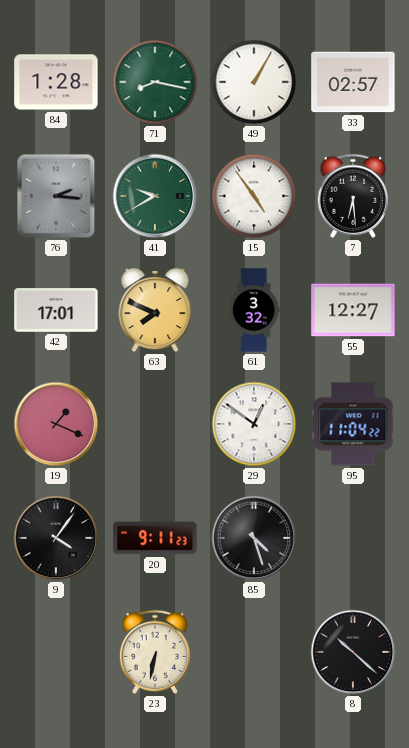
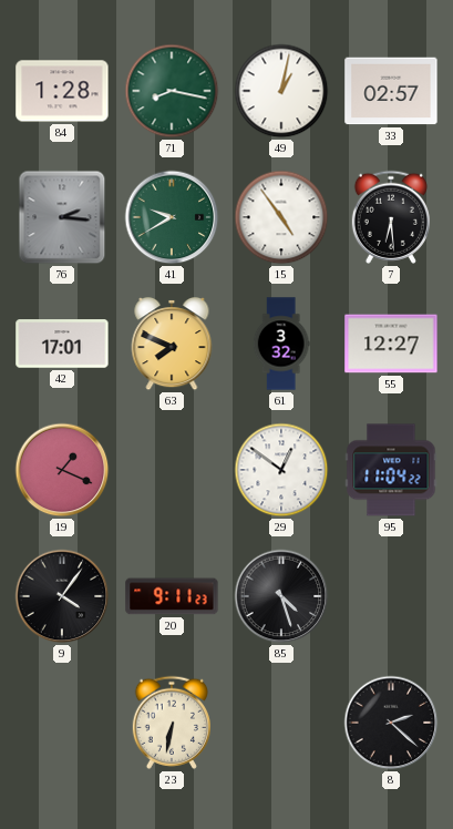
49: 1:05 -> 1:02 (281, 91)
8: 10:22 -> 2:22 (391, 723)
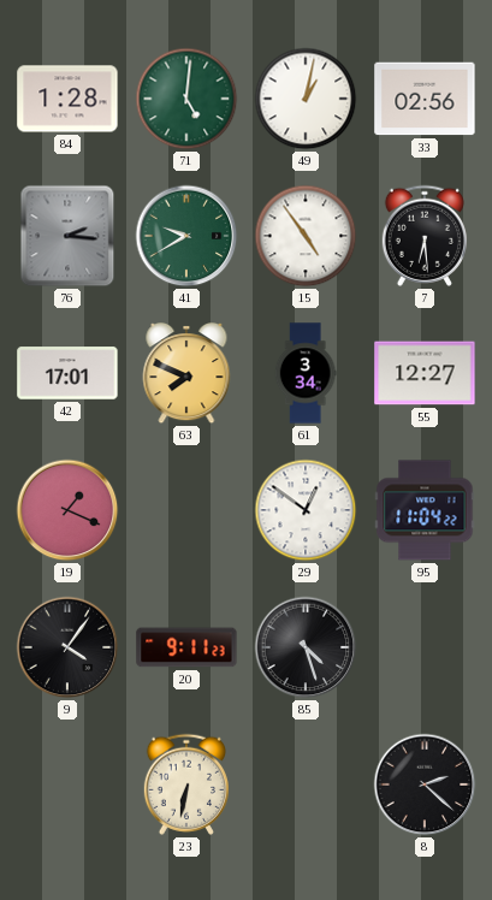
71: 8:17 -> 5:01 (186, 99)
33: 02:57 -> 02:56 (425, 99)
61: 3:32 -> 3:34 (306, 373)
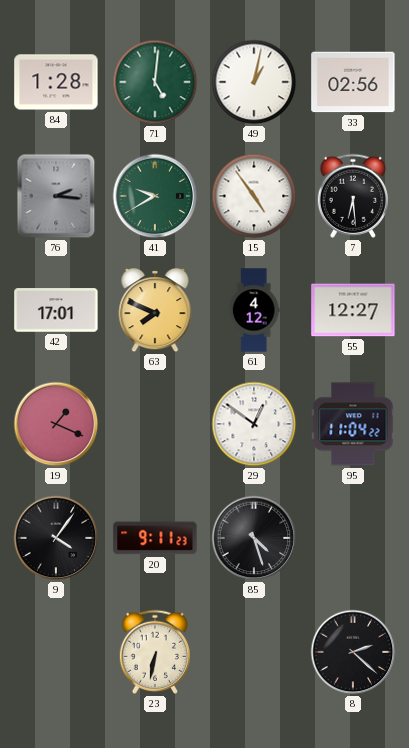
61: 3:34 -> 4:12 (254, 310)
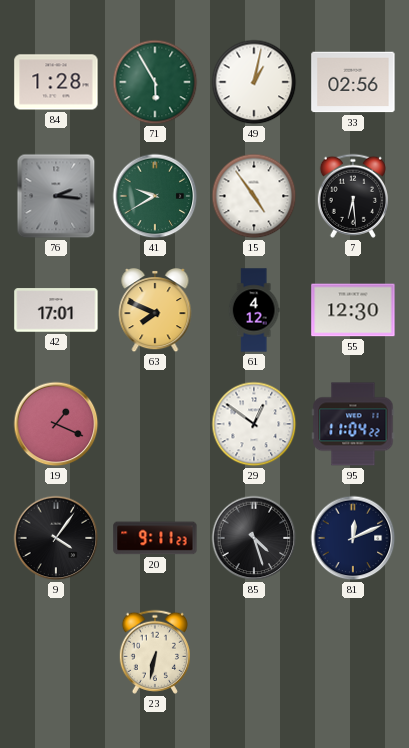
71: 5:01 -> 5:55 (155, 82)
55: 12:27 -> 12:30 (353, 310)
81: none -> 12:11 (353, 538)
8: 2:22 -> none (353, 652)
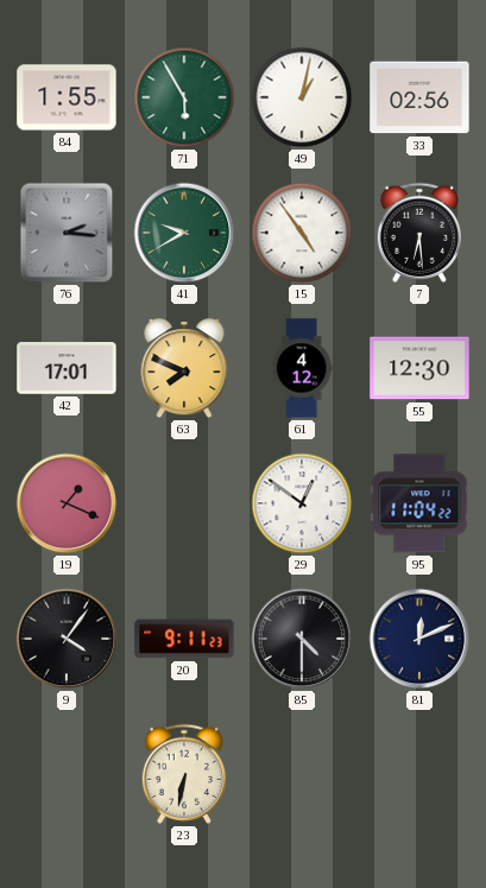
84: 1:28 -> 1:55 (67, 97)
85: 4:27 -> 4:30 (302, 639)
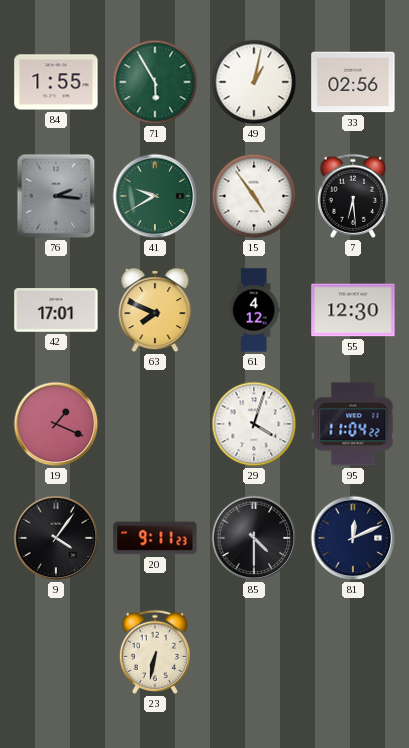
29: 12:51 -> 4:03 (254, 424)
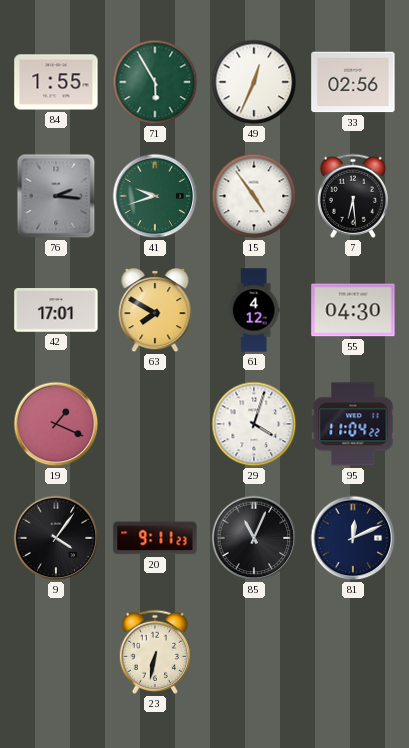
49: 1:02 -> 12:34 (254, 82)
41: 9:40 -> 9:42 (155, 196)
63: 7:49 -> 7:50 (155, 311)
55: 12:30 -> 04:30 (353, 310)
85: 4:30 -> 11:04 (254, 538)
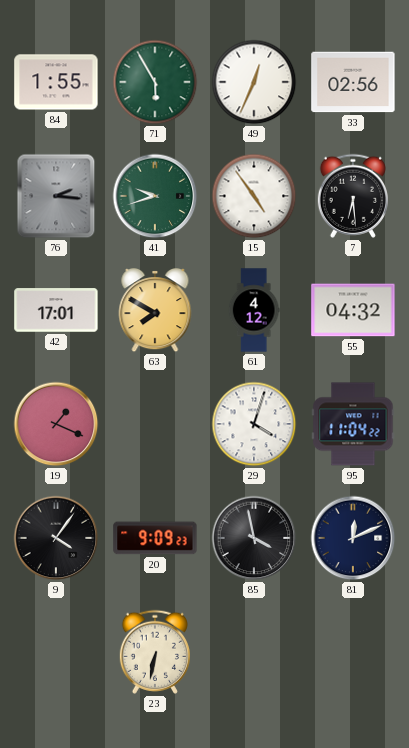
55: 04:30 -> 04:32 (353, 310)
20: 9:11 -> 9:09 (155, 538)
85: 11:04 -> 3:58 (254, 538)
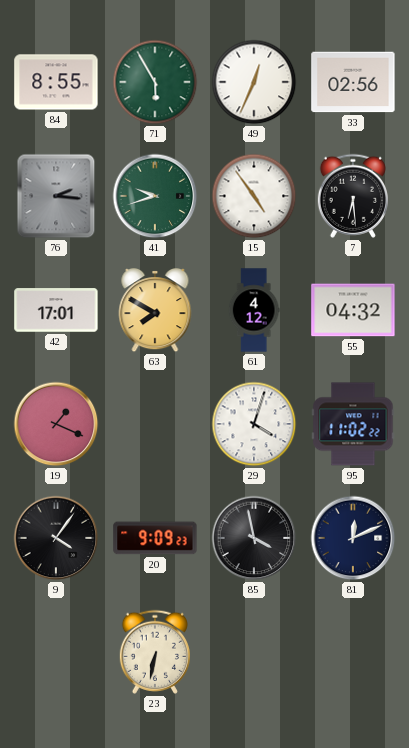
84: 1:55 -> 8:55 (56, 82)
95: 11:04 -> 11:02 (353, 424)
